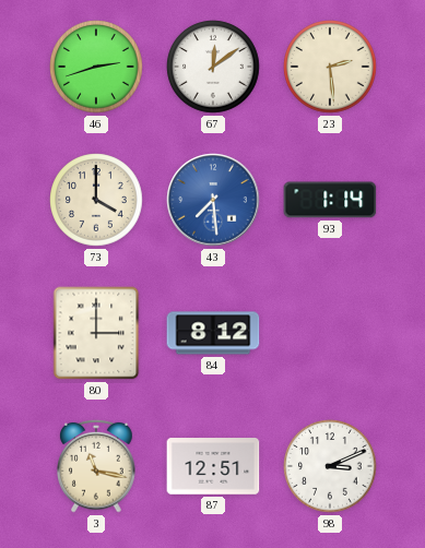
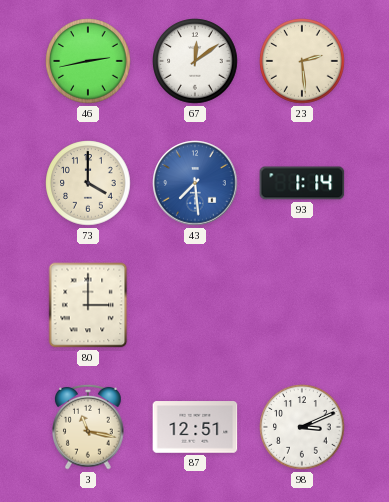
46: 2:42 -> 2:43 (88, 61)
84: 8:12 -> none (213, 333)
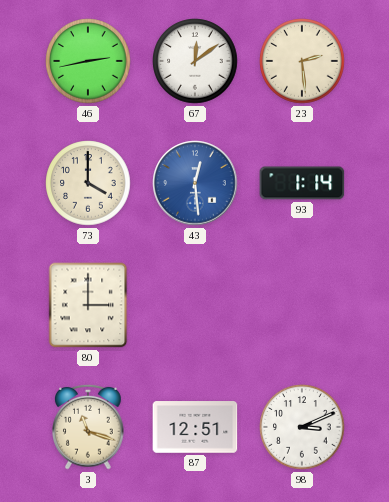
43: 7:29 -> 12:29 (195, 183)
3: 11:17 -> 11:18 (88, 427)
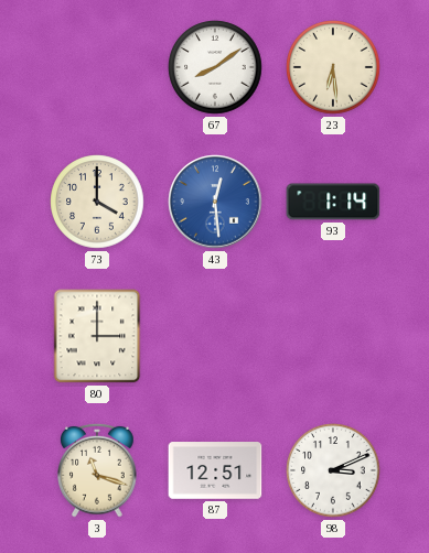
46: 2:43 -> none (88, 61)
67: 12:09 -> 8:09 (215, 67)
23: 2:29 -> 6:29 (333, 67)
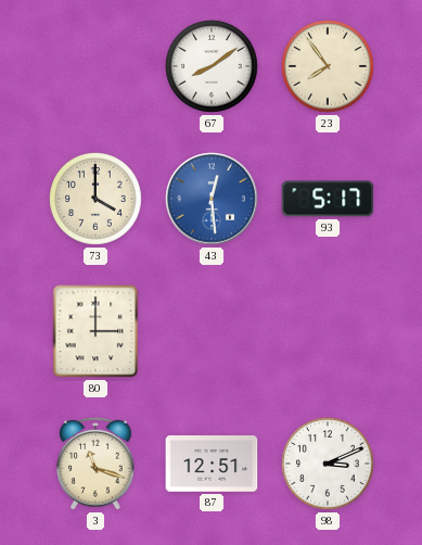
23: 6:29 -> 7:54 (328, 66)
93: 1:14 -> 5:17 (328, 199)
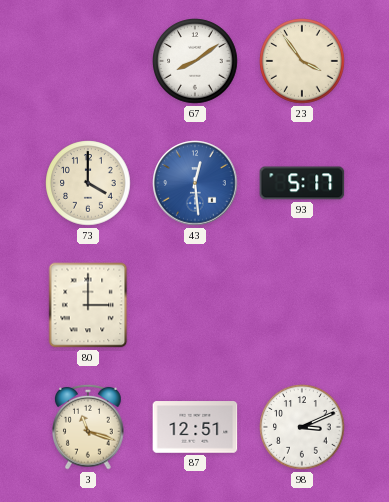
23: 7:54 -> 3:54 (302, 61)
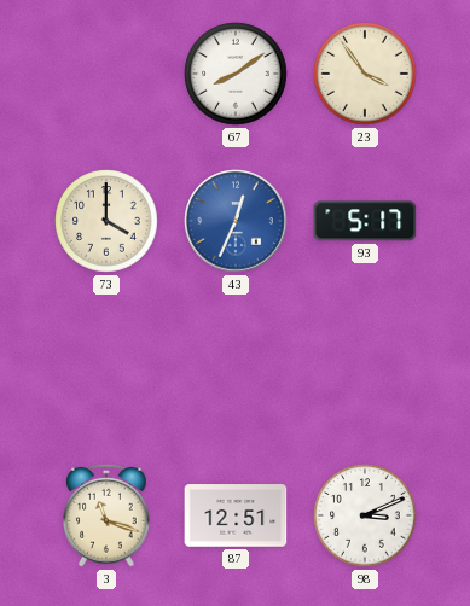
43: 12:29 -> 12:34 (236, 221)
80: 3:00 -> none (88, 305)
